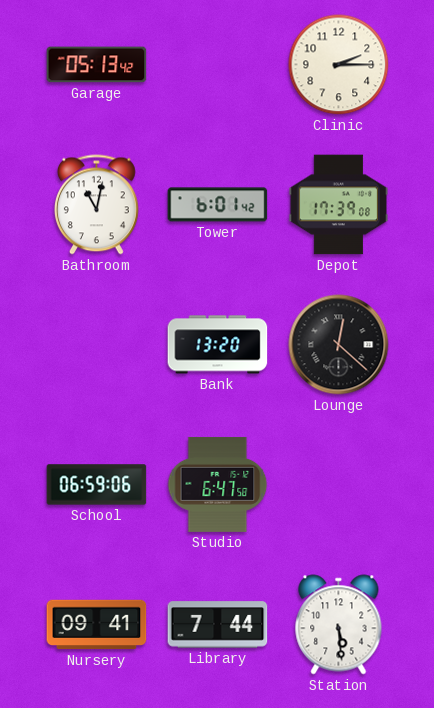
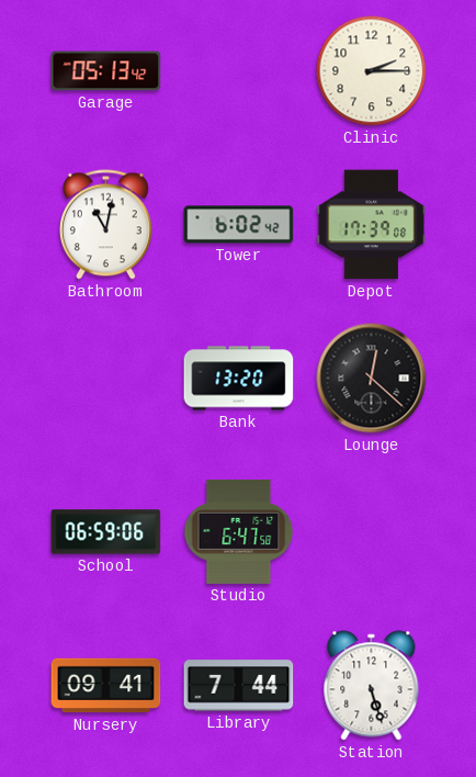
Tower: 6:01 -> 6:02 (239, 225)
Station: 5:29 -> 5:27 (372, 686)
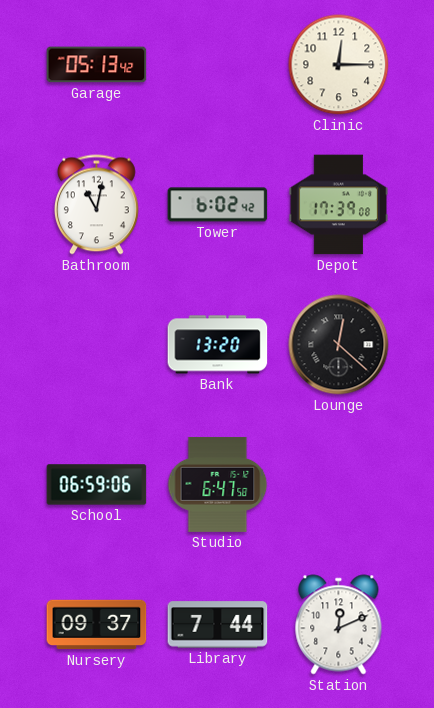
Clinic: 2:15 -> 12:15 (339, 65)
Nursery: 09:41 -> 09:37 (97, 625)
Station: 5:27 -> 12:11 (339, 625)
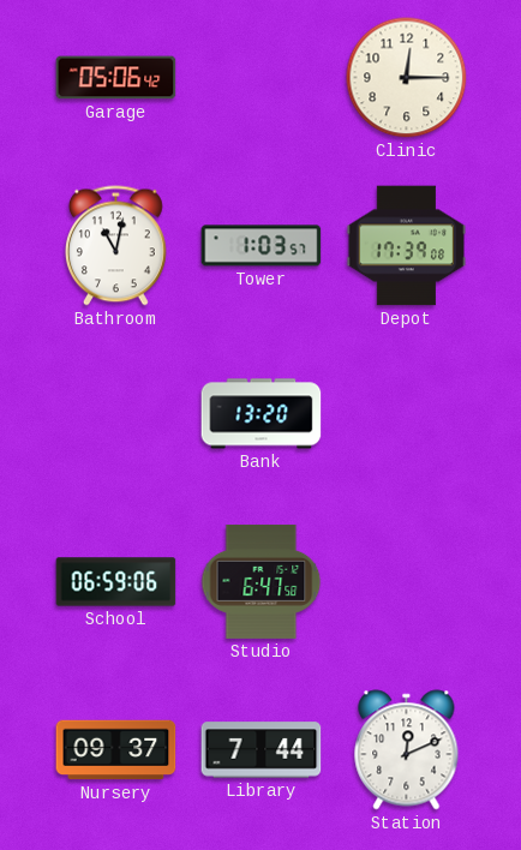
Garage: 05:13 -> 05:06 (116, 78)
Tower: 6:02 -> 1:03 (262, 246)
Lounge: 12:22 -> none (339, 345)
